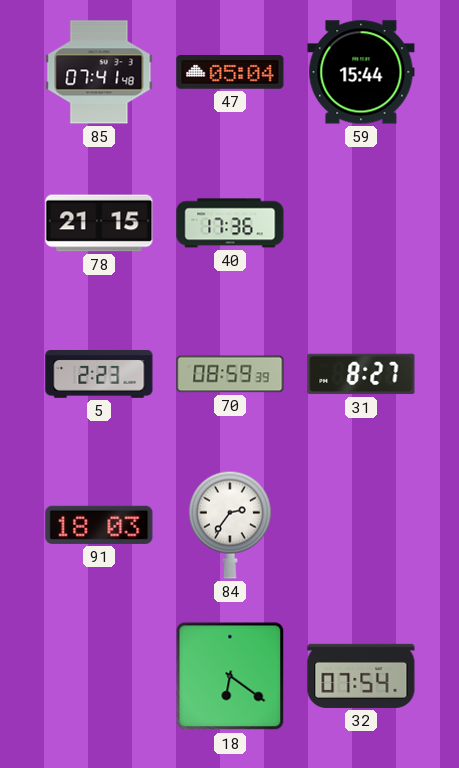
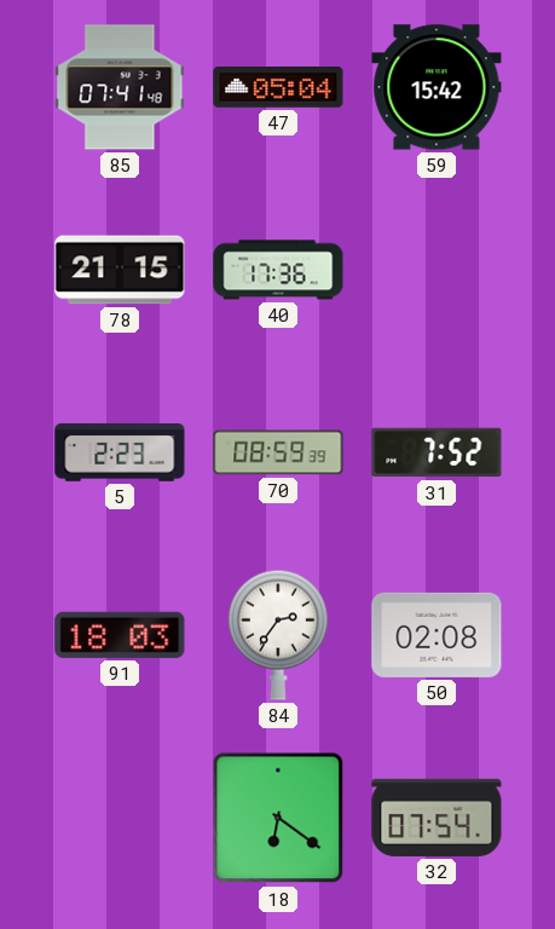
59: 15:44 -> 15:42 (437, 87)
31: 8:27 -> 7:52 (437, 452)
50: none -> 02:08 (437, 635)
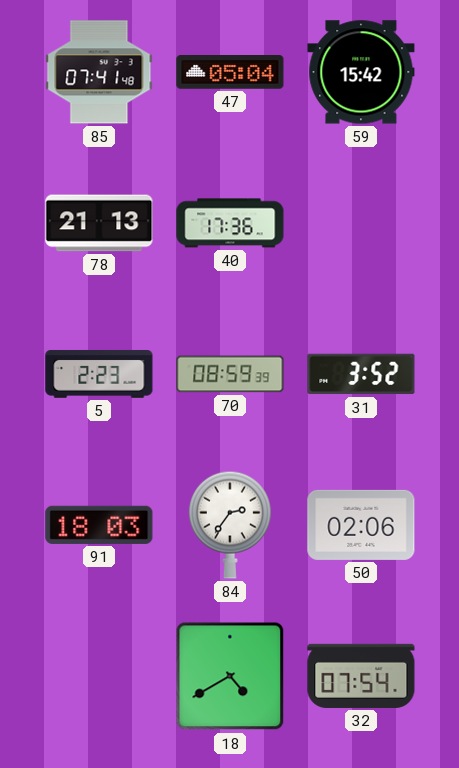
78: 21:15 -> 21:13 (99, 223)
31: 7:52 -> 3:52 (361, 374)
50: 02:08 -> 02:06 (361, 525)
18: 6:21 -> 4:40 (230, 676)
